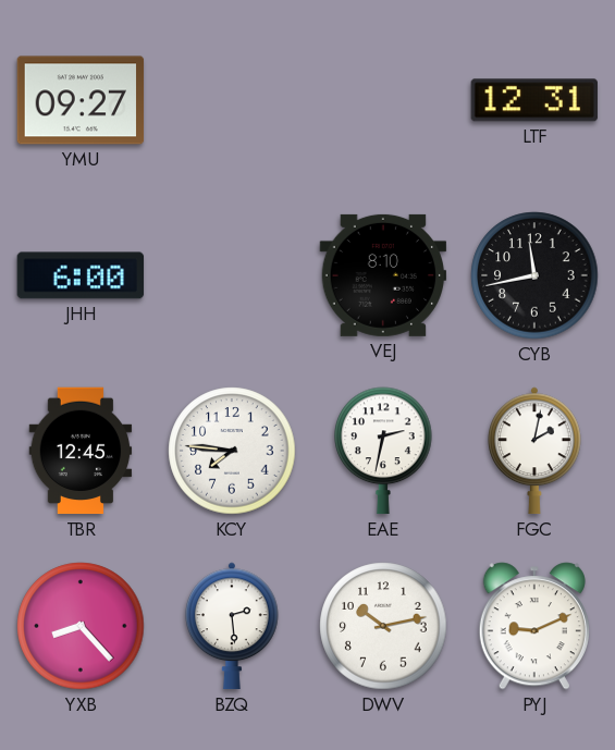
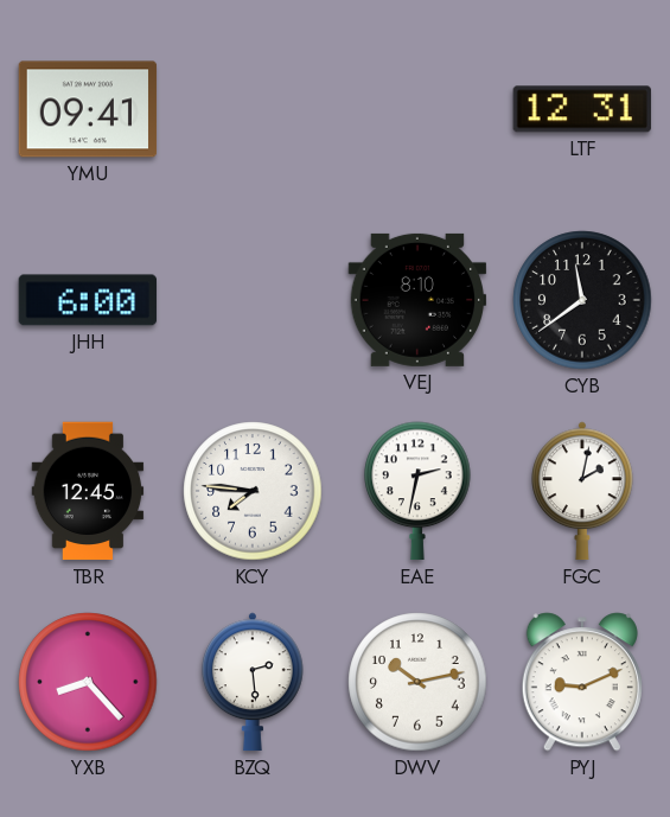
YMU: 09:27 -> 09:41 (88, 109)
CYB: 11:43 -> 11:39 (582, 300)
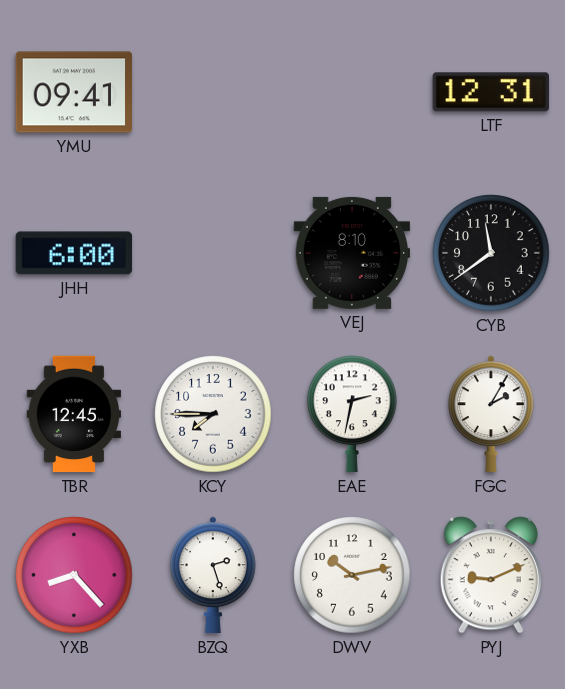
KCY: 7:46 -> 7:45 (213, 414)
FGC: 2:02 -> 2:05 (492, 414)
BZQ: 2:29 -> 2:27 (214, 575)
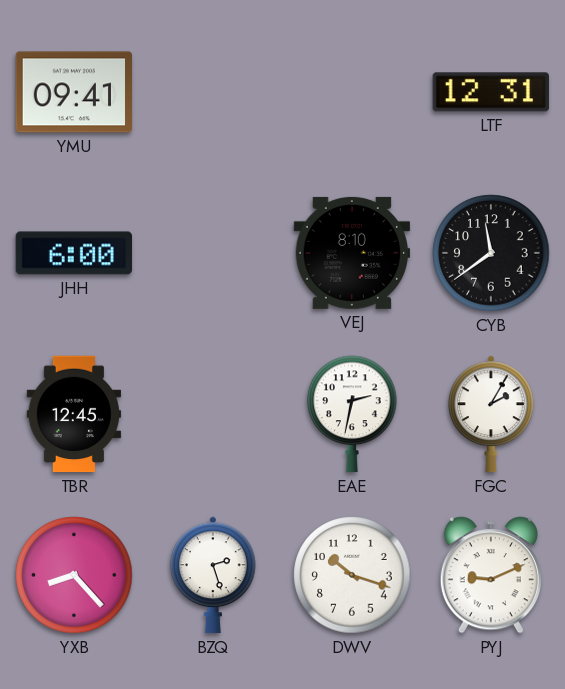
KCY: 7:45 -> none (213, 414)
DWV: 10:13 -> 10:18 (352, 575)
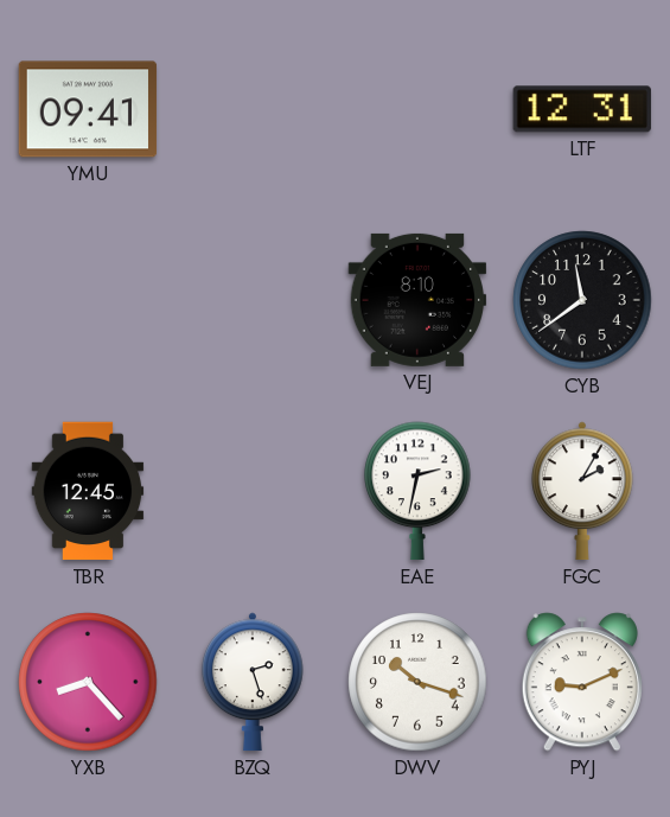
JHH: 6:00 -> none (74, 253)
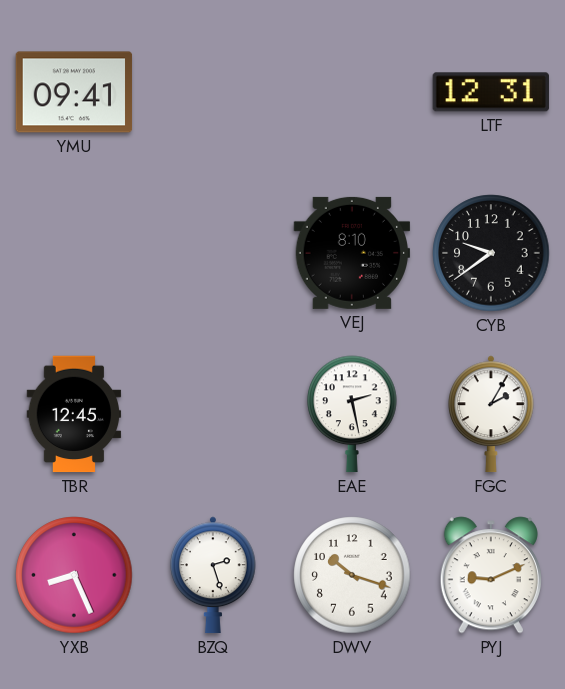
CYB: 11:39 -> 9:39 (491, 253)
EAE: 2:32 -> 2:28 (352, 414)
YXB: 8:23 -> 8:26 (74, 575)
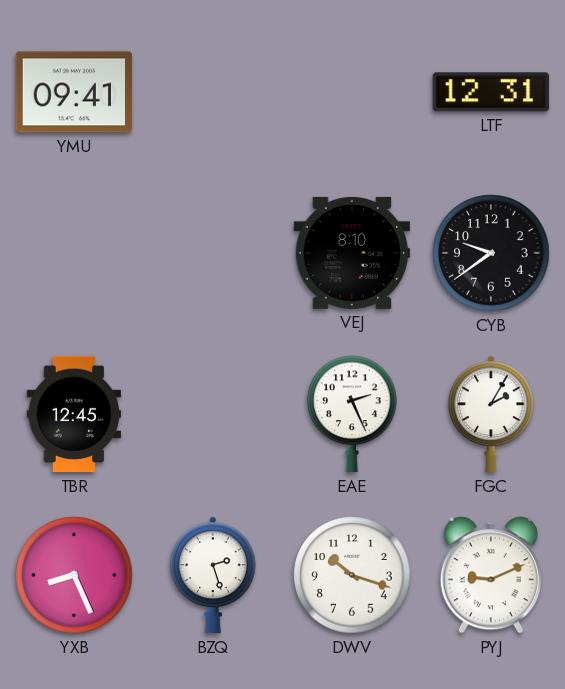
EAE: 2:28 -> 2:26 (352, 414)
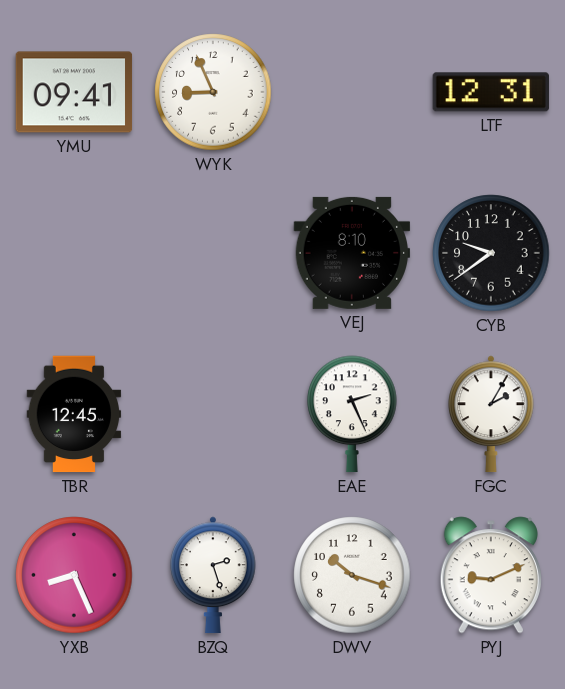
WYK: none -> 8:56 (213, 92)
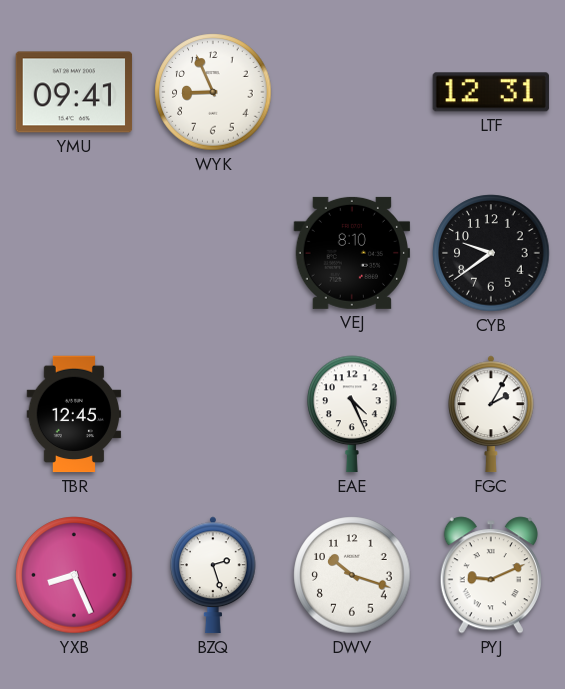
EAE: 2:26 -> 4:26 (352, 414)
